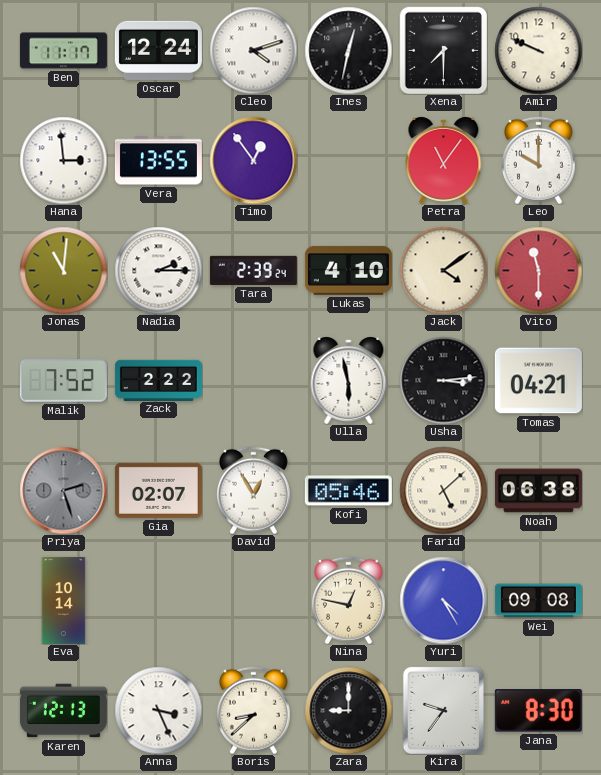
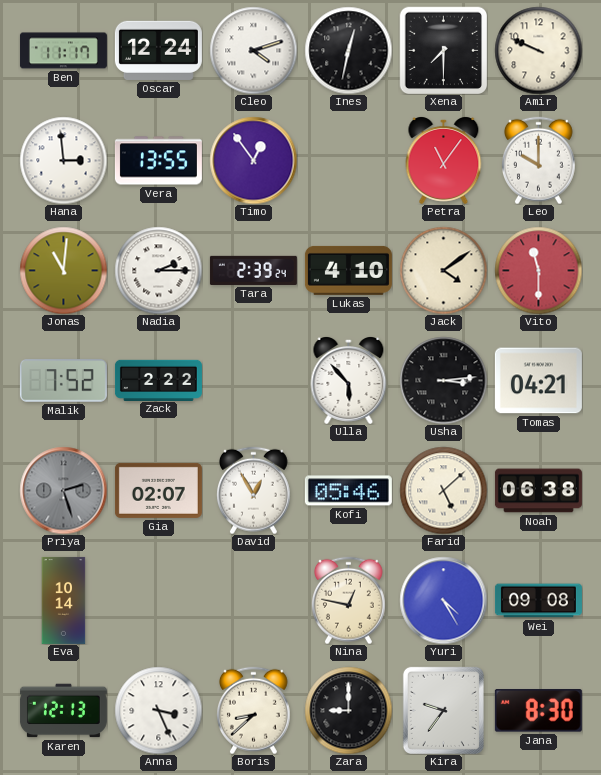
Ulla: 5:58 -> 5:53 (349, 381)
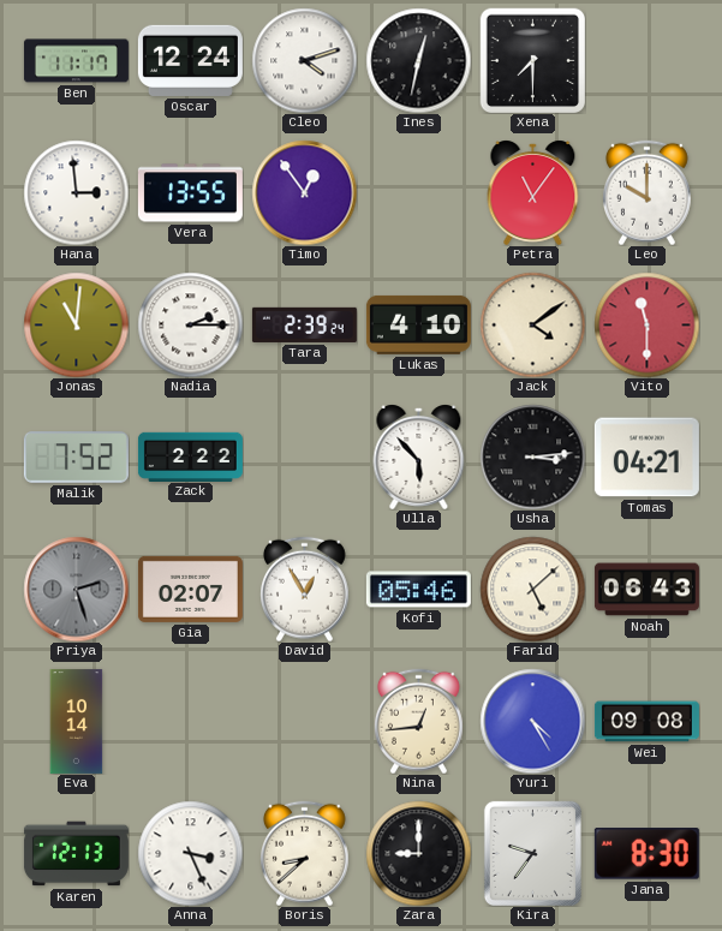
Amir: 9:49 -> none (538, 50)
Noah: 06:38 -> 06:43 (646, 590)
Nina: 12:47 -> 12:44 (418, 721)
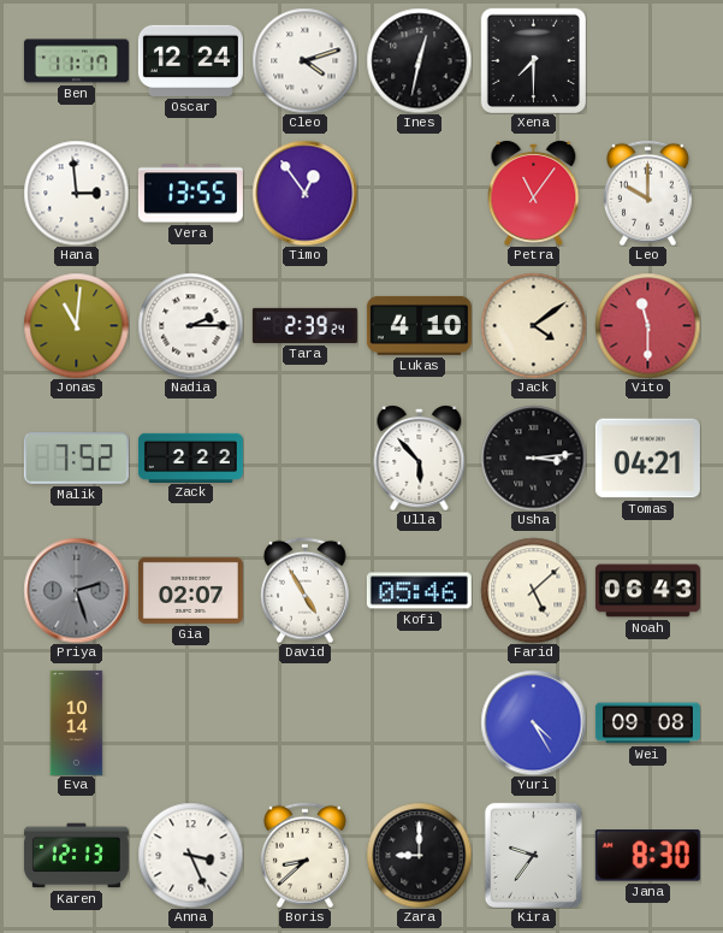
David: 12:55 -> 4:55 (304, 590)
Nina: 12:44 -> none (418, 721)
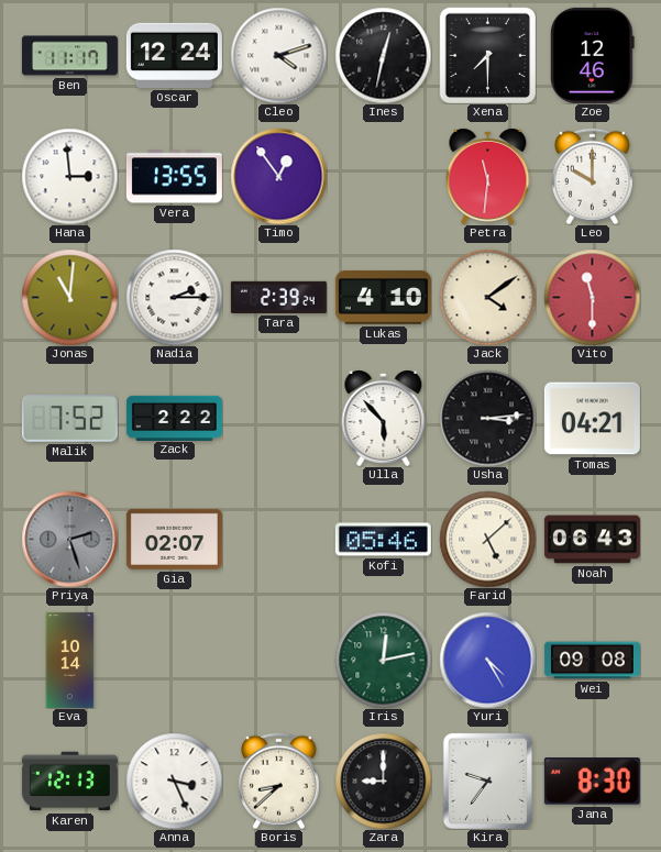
Zoe: none -> 12:46 (593, 55)
Petra: 11:06 -> 11:31 (488, 177)
David: 4:55 -> none (304, 590)
Iris: none -> 12:13 (383, 660)
